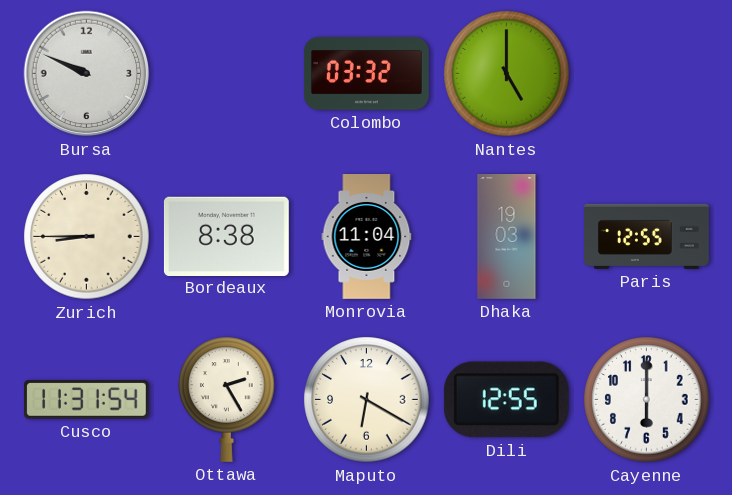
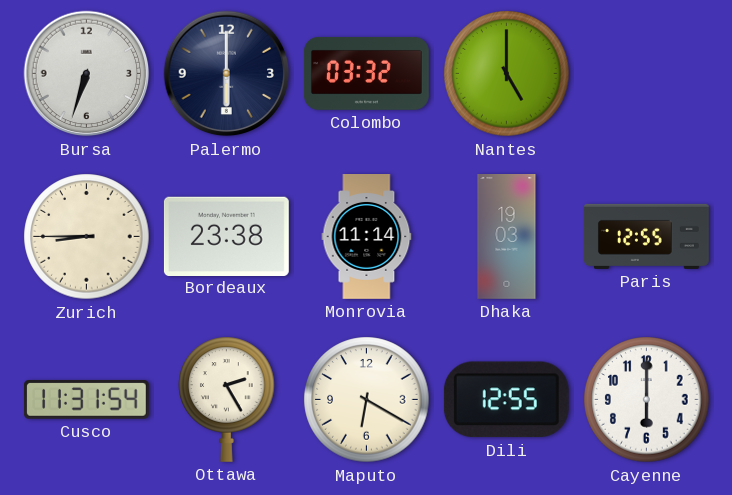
Bursa: 9:49 -> 6:33 (87, 74)
Palermo: none -> 6:00 (227, 74)
Bordeaux: 8:38 -> 23:38 (226, 236)
Monrovia: 11:04 -> 11:14 (367, 237)
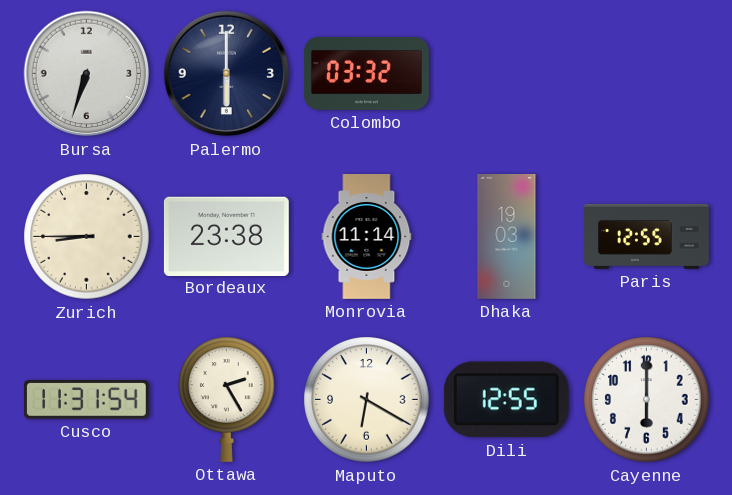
Nantes: 5:00 -> none (507, 74)
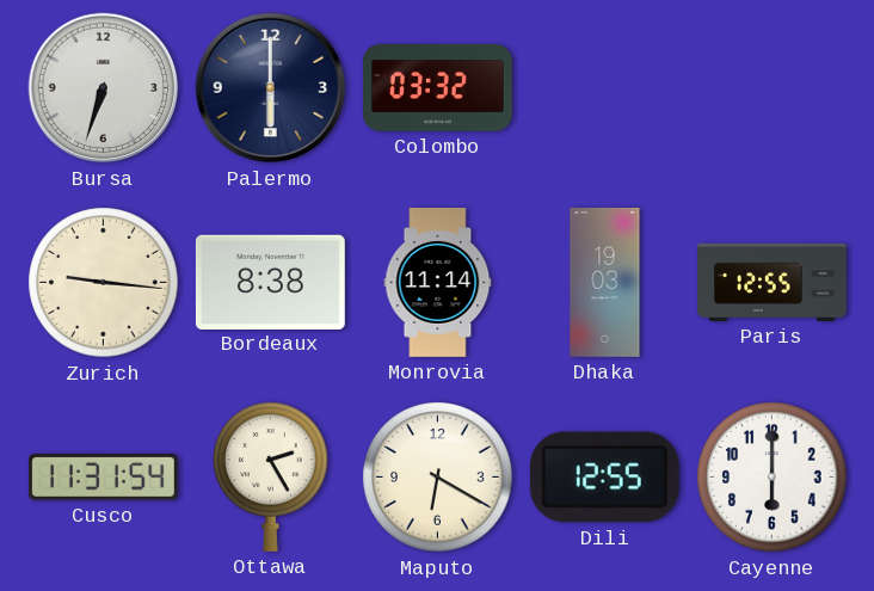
Zurich: 8:45 -> 9:16 (104, 283)
Bordeaux: 23:38 -> 8:38 (270, 282)
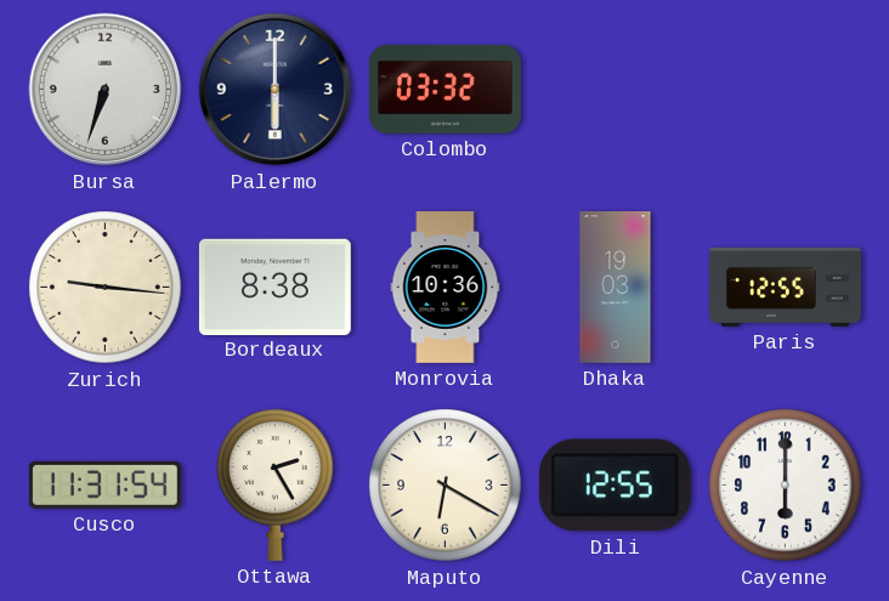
Monrovia: 11:14 -> 10:36 (446, 288)
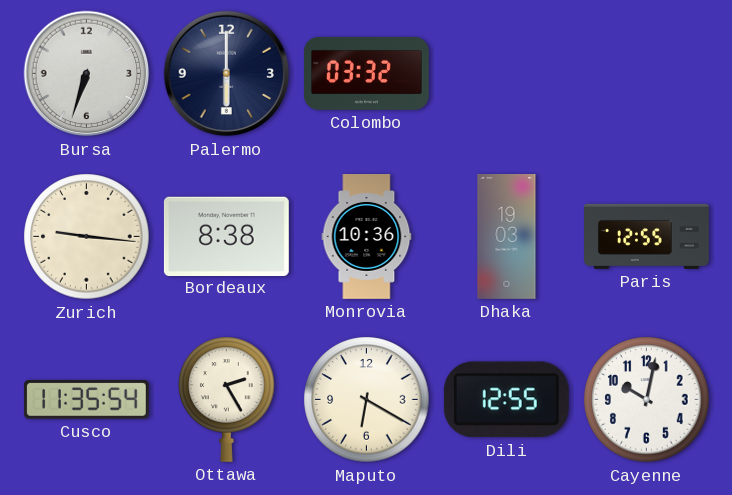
Cusco: 11:31 -> 11:35 (86, 400)
Cayenne: 6:00 -> 10:02 (647, 400)
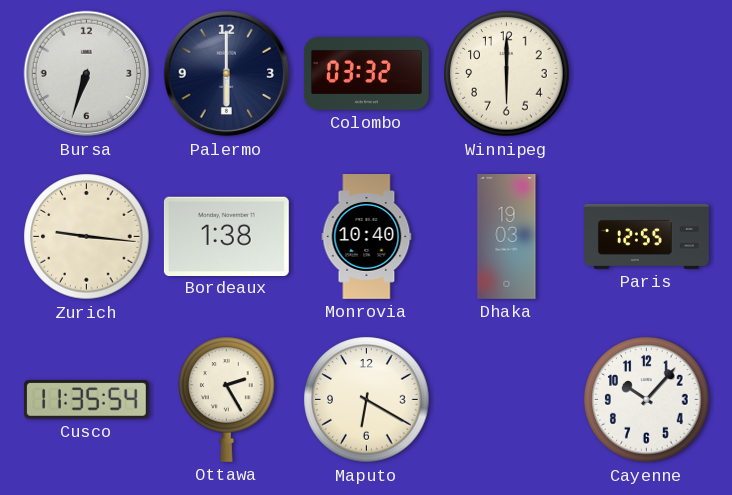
Winnipeg: none -> 6:00 (507, 74)
Bordeaux: 8:38 -> 1:38 (226, 236)
Monrovia: 10:36 -> 10:40 (367, 237)
Dili: 12:55 -> none (506, 400)
Cayenne: 10:02 -> 10:07 (647, 400)
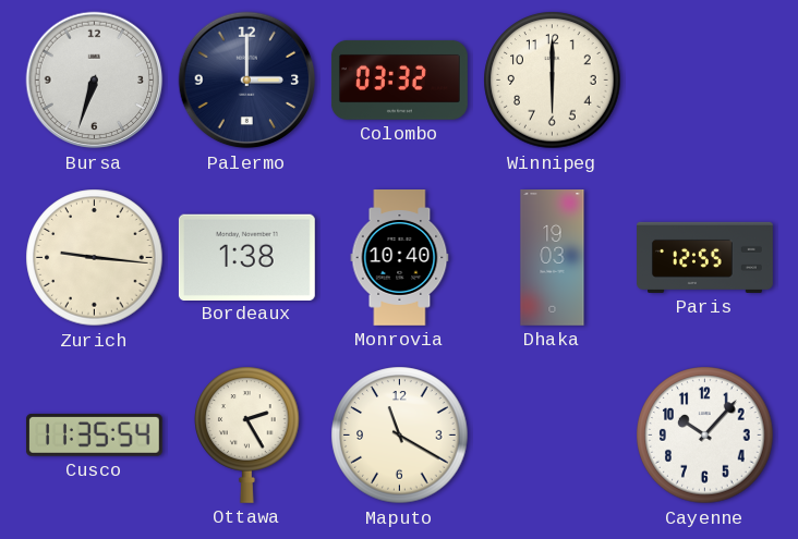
Palermo: 6:00 -> 3:00 (247, 81)
Maputo: 6:20 -> 11:20 (400, 436)
